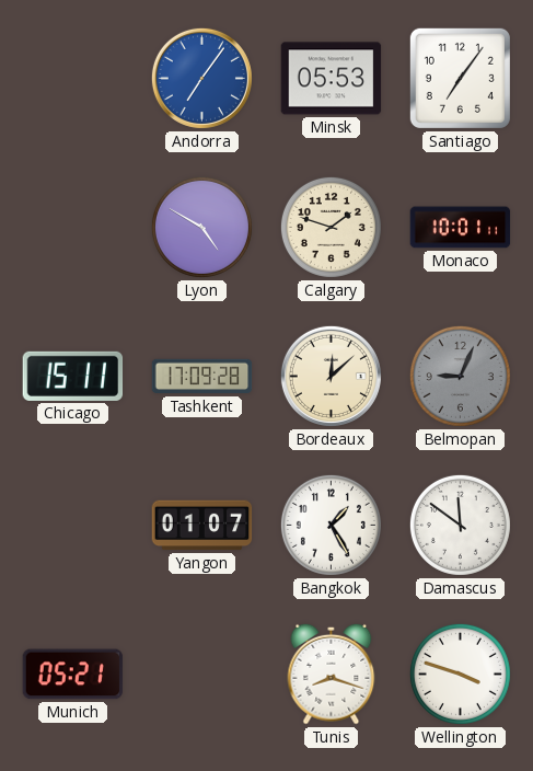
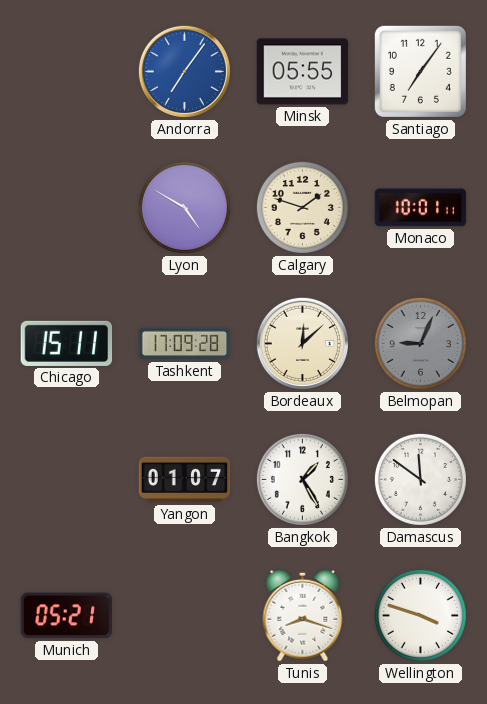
Minsk: 05:53 -> 05:55 (303, 72)
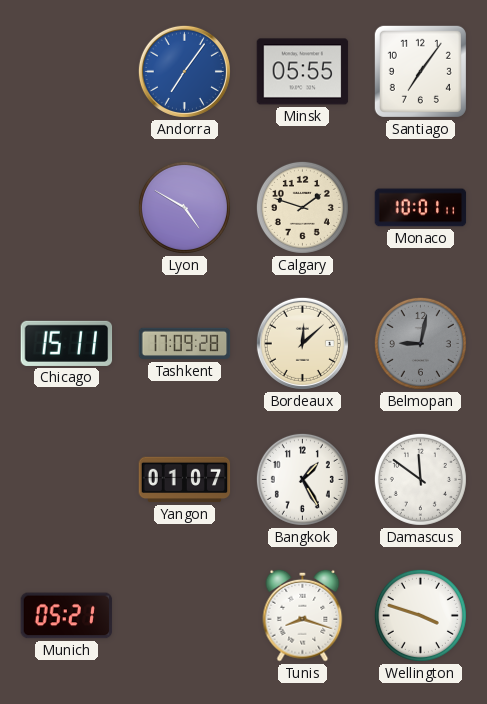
Belmopan: 9:04 -> 9:02 (420, 343)
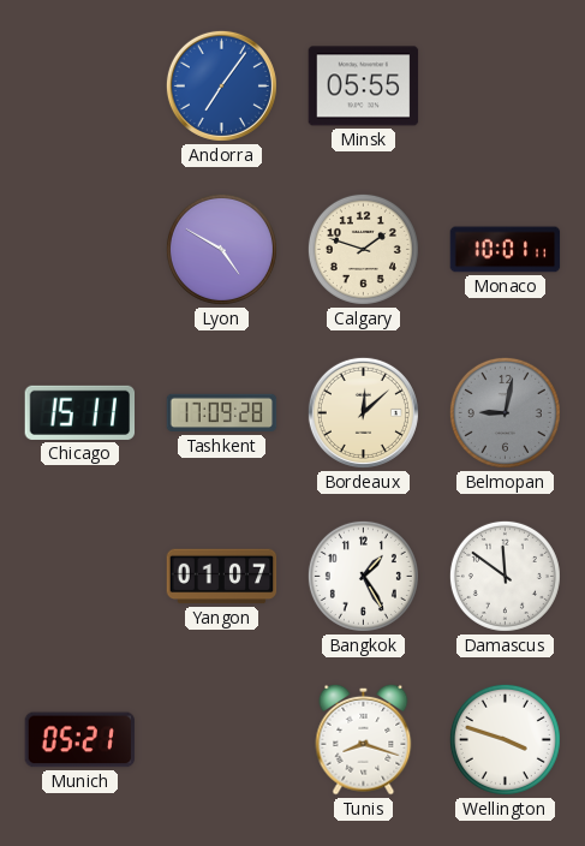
Santiago: 7:06 -> none (420, 71)
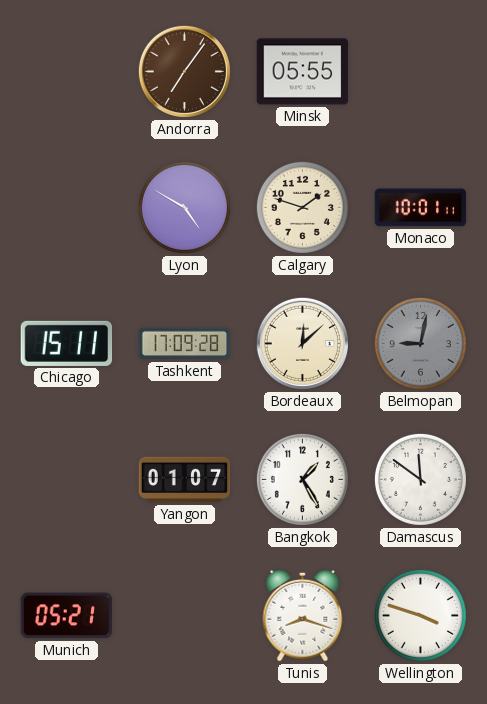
Andorra dial: blue -> brown (184, 71)
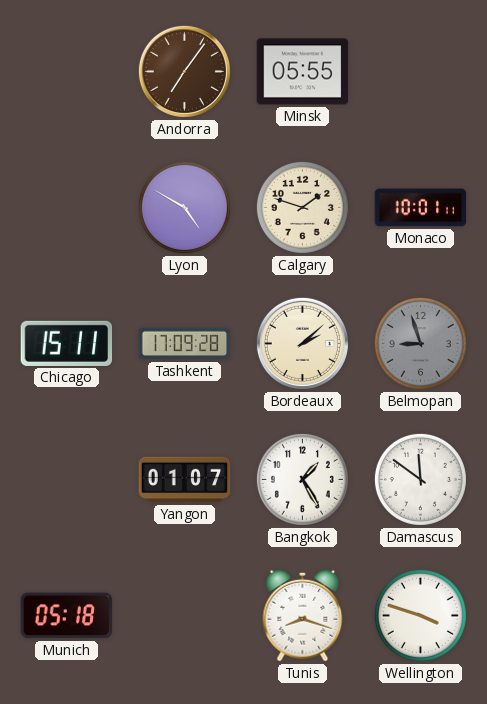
Bordeaux: 12:08 -> 2:08 (302, 343)
Belmopan: 9:02 -> 8:57 (420, 343)
Munich: 05:21 -> 05:18 (67, 616)
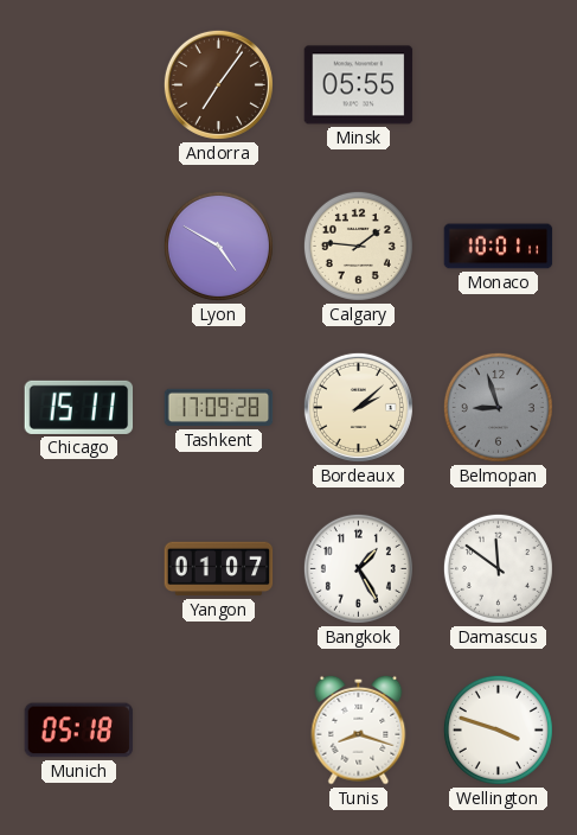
Calgary: 1:48 -> 1:46 (358, 246)
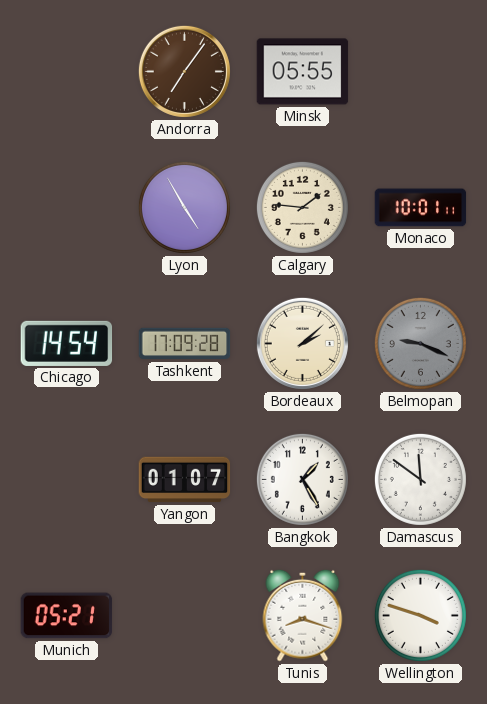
Lyon: 4:50 -> 4:55 (184, 207)
Chicago: 15:11 -> 14:54 (67, 343)
Belmopan: 8:57 -> 9:19 (420, 343)
Munich: 05:18 -> 05:21 (67, 616)
